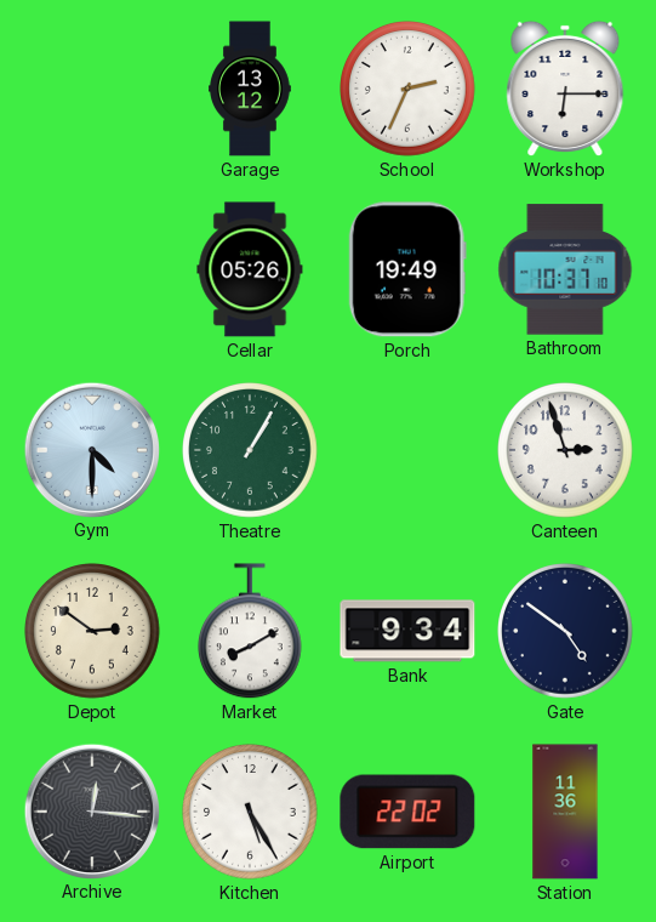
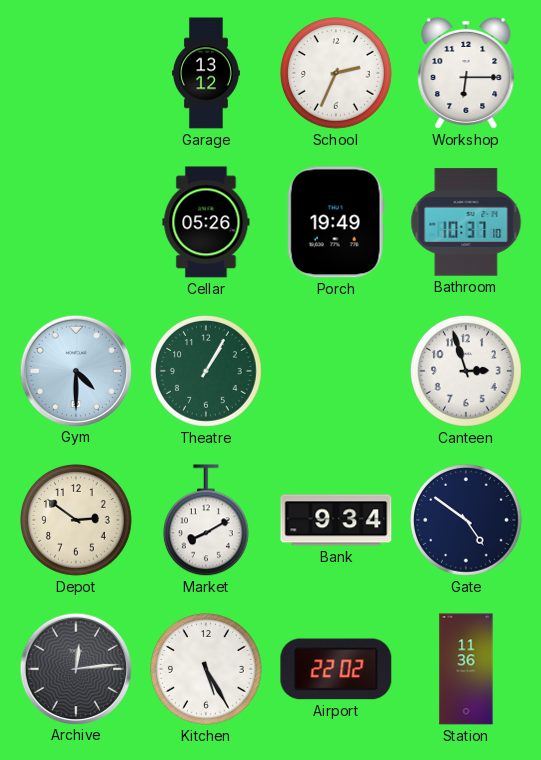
Archive: 12:16 -> 12:14 (75, 668)
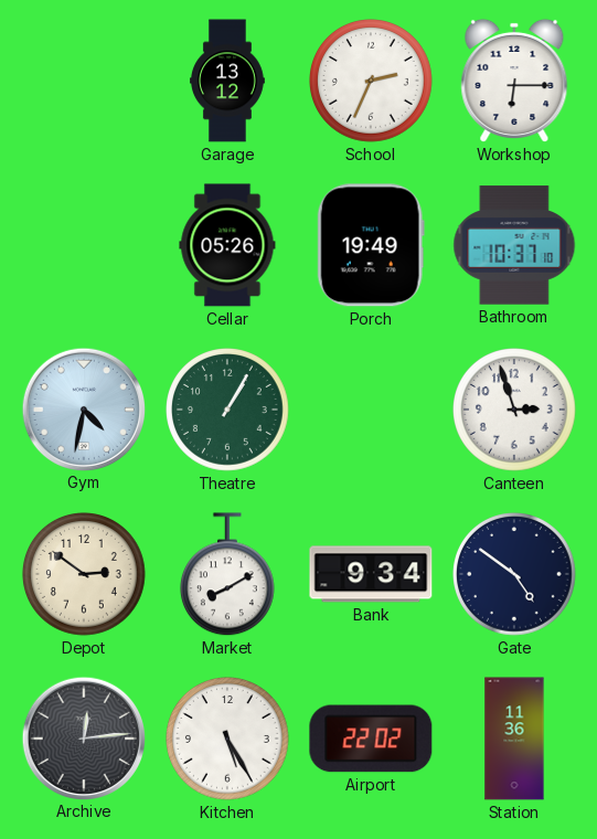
Gym: 4:30 -> 4:32 (83, 408)
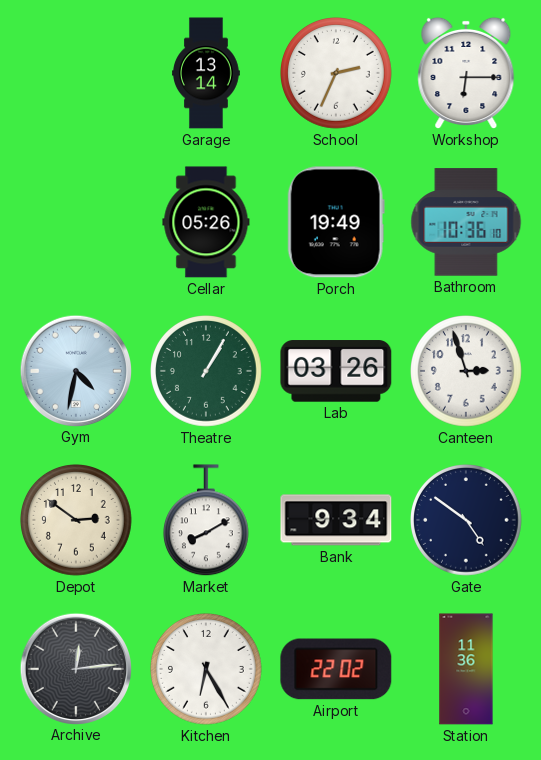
Garage: 13:12 -> 13:14 (207, 73)
Bathroom: 10:37 -> 10:36 (466, 222)
Lab: none -> 03:26 (336, 371)
Kitchen: 5:25 -> 6:25 (207, 670)
